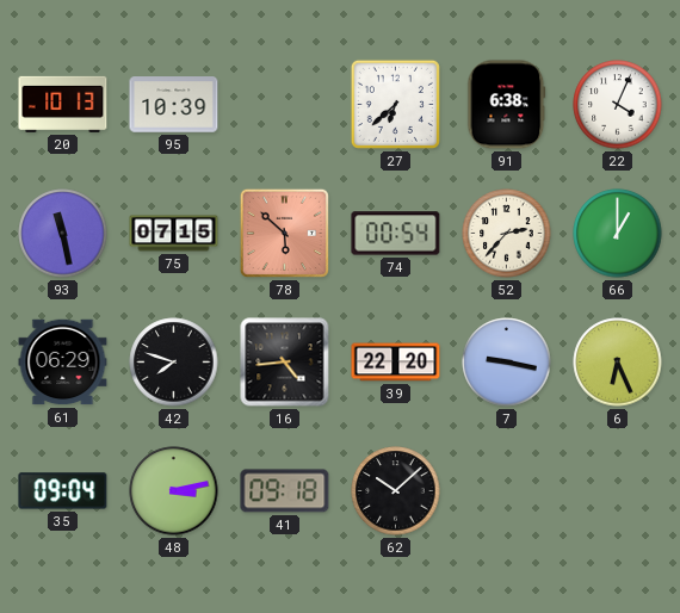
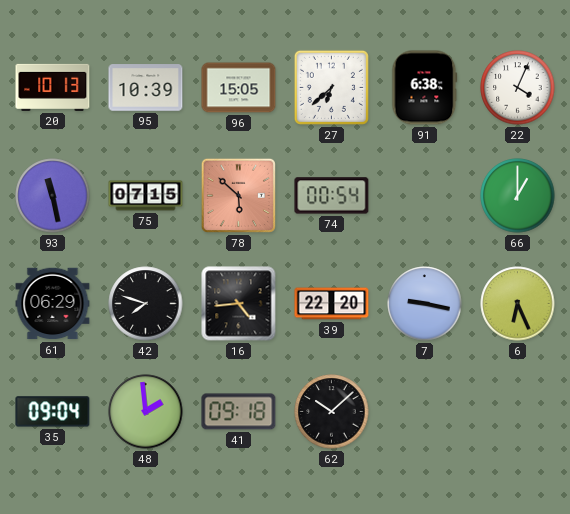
96: none -> 15:05 (239, 88)
52: 2:37 -> none (507, 234)
48: 3:13 -> 1:59 (146, 412)
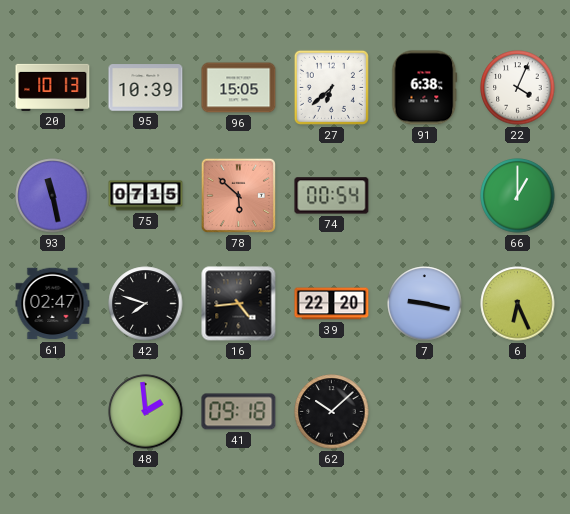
61: 06:29 -> 02:47 (53, 304)
35: 09:04 -> none (53, 412)
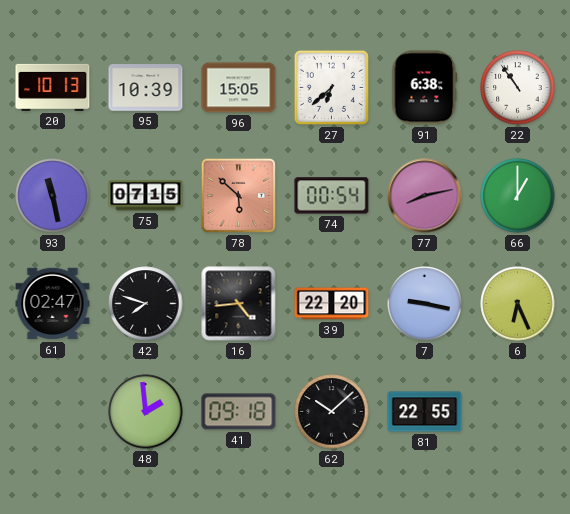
22: 4:04 -> 10:54 (518, 88)
77: none -> 8:13 (425, 196)
81: none -> 22:55 (425, 412)
